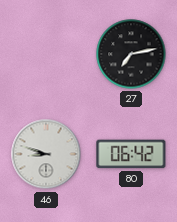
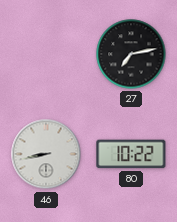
46: 8:48 -> 8:43 (46, 154)
80: 06:42 -> 10:22 (131, 154)
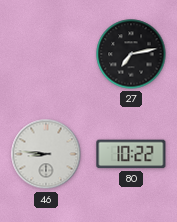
46: 8:43 -> 8:46 (46, 154)
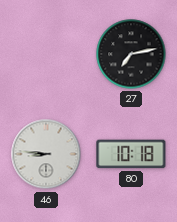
80: 10:22 -> 10:18 (131, 154)
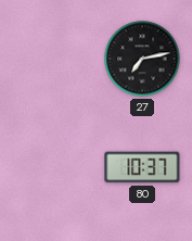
46: 8:46 -> none (46, 154)
80: 10:18 -> 10:37 (142, 167)
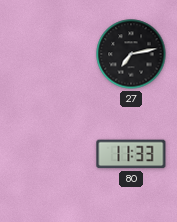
80: 10:37 -> 11:33 (131, 154)
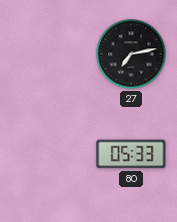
80: 11:33 -> 05:33 (131, 154)
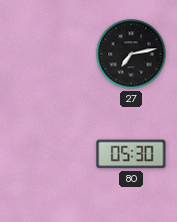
80: 05:33 -> 05:30 (131, 154)
